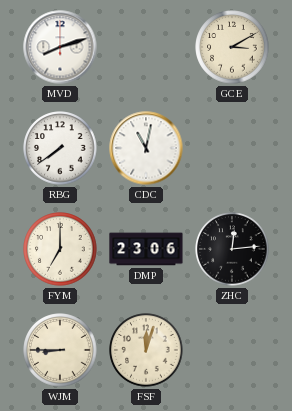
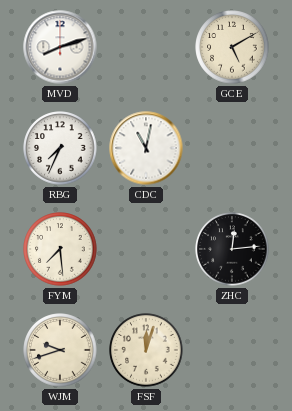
GCE: 3:10 -> 5:10 (232, 47)
RBG: 7:39 -> 7:34 (60, 148)
FYM: 7:00 -> 7:29 (60, 249)
DMP: 23:06 -> none (146, 249)
WJM: 8:45 -> 9:42 (60, 350)
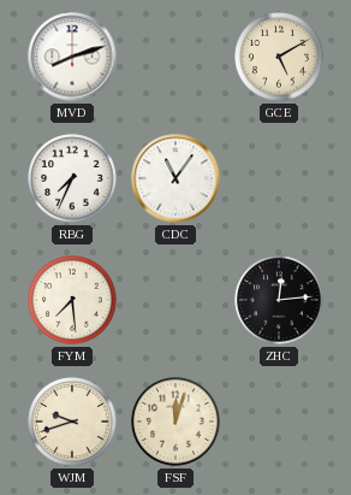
CDC: 11:02 -> 11:06 (175, 178)
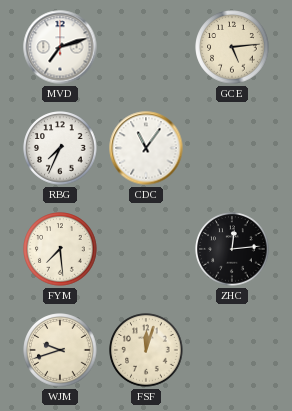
MVD: 8:12 -> 7:12 (60, 47)
GCE: 5:10 -> 5:14 (232, 47)
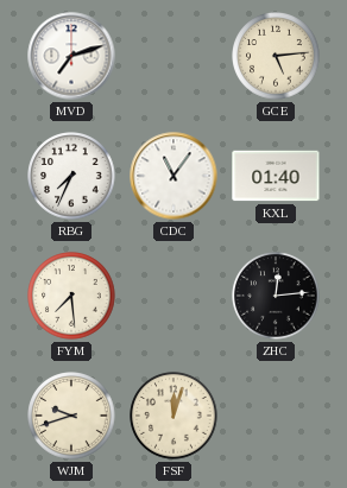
KXL: none -> 01:40 (276, 176)
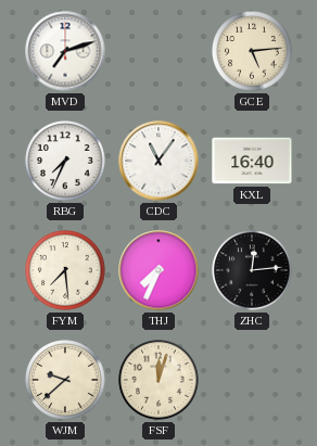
KXL: 01:40 -> 16:40 (252, 161)
THJ: none -> 7:34 (158, 270)
WJM: 9:42 -> 9:38 (65, 380)
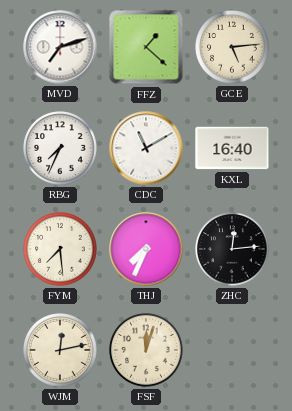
FFZ: none -> 1:22 (146, 47)
CDC: 11:06 -> 11:10 (146, 148)
WJM: 9:38 -> 12:13 (60, 350)
